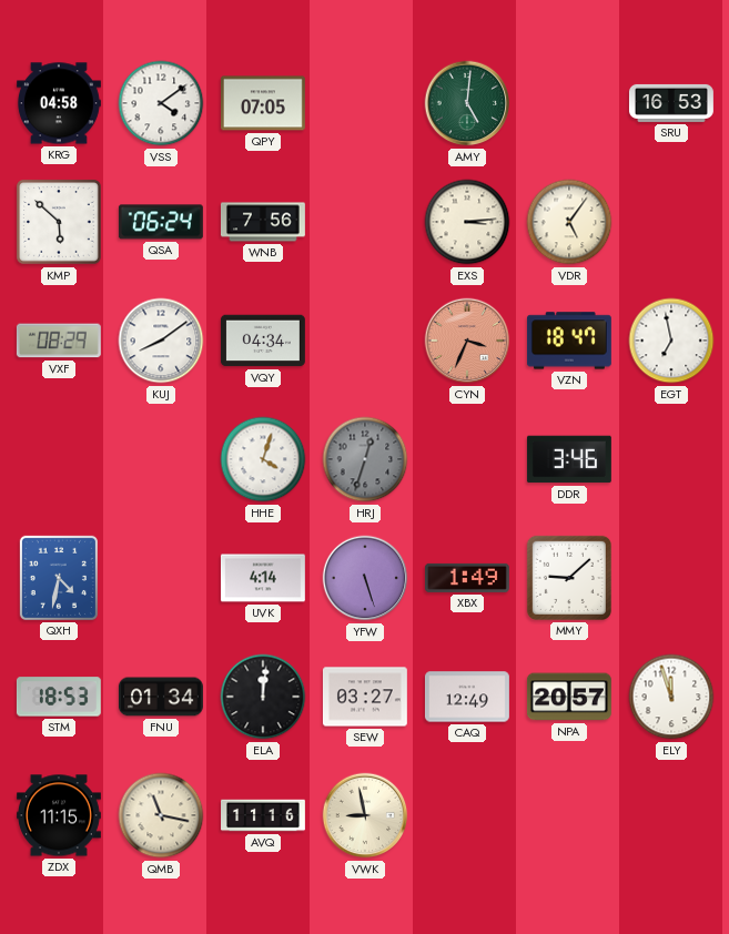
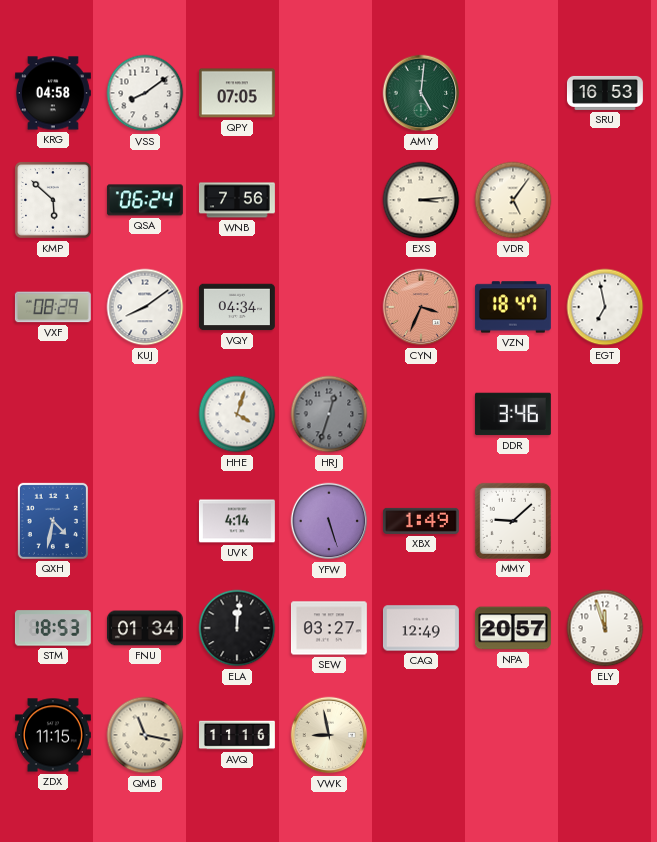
VSS: 4:09 -> 8:09 (145, 93)
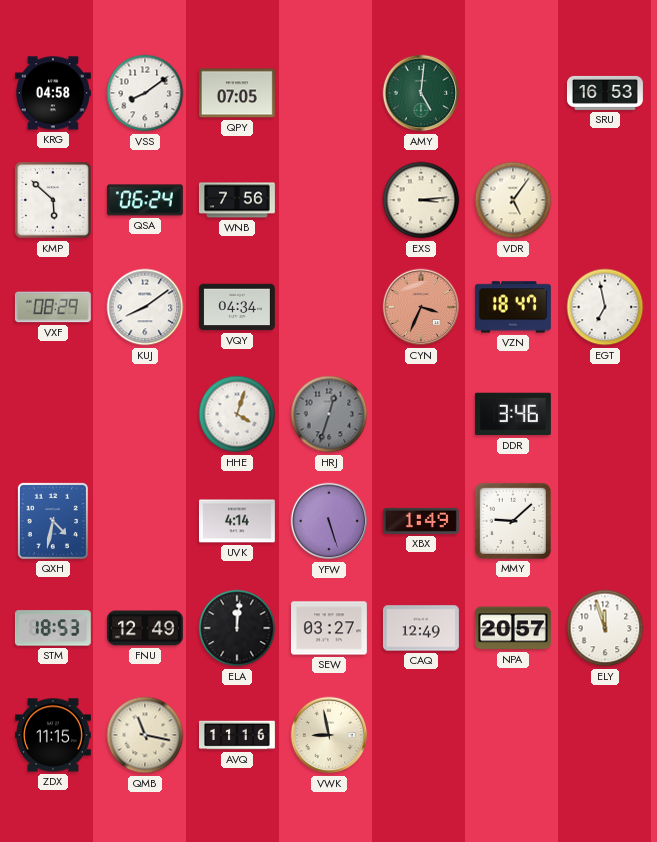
FNU: 01:34 -> 12:49 (145, 628)
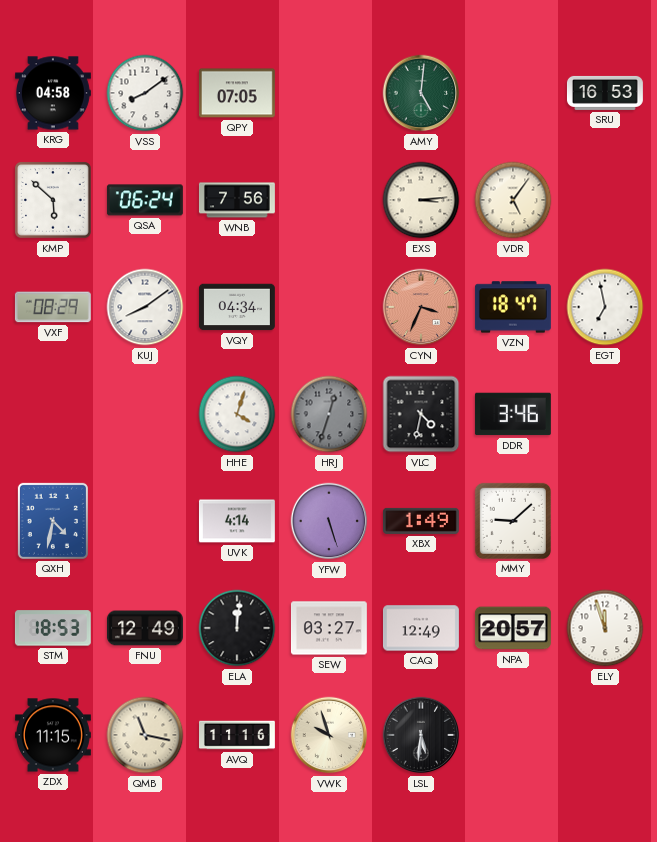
VLC: none -> 4:32 (421, 414)
VWK: 8:58 -> 9:57 (329, 735)
LSL: none -> 5:31 (421, 735)
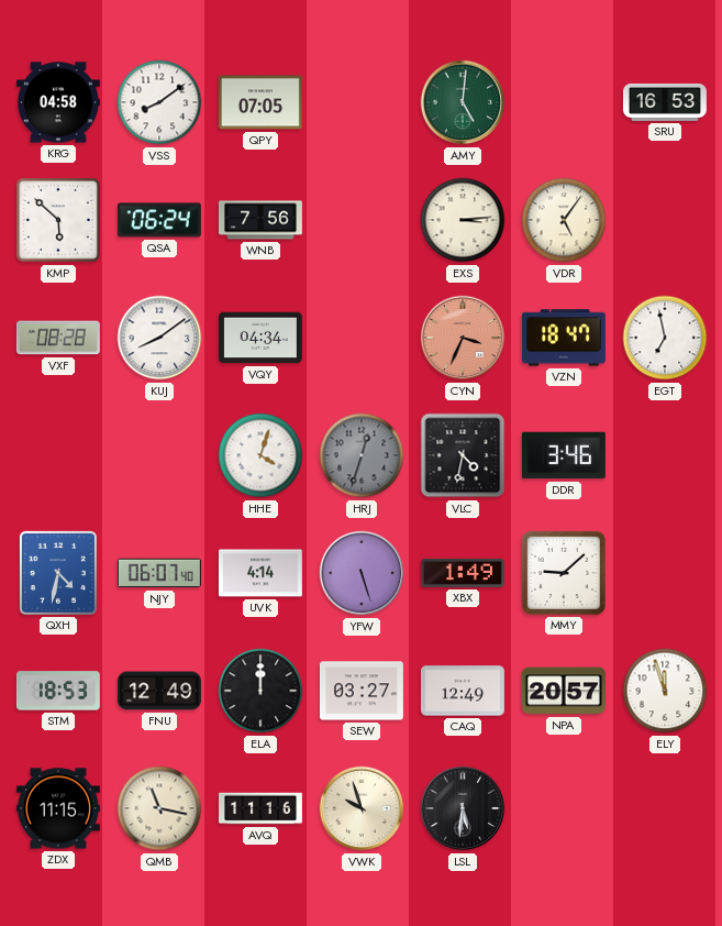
VXF: 08:29 -> 08:28 (58, 338)
NJY: none -> 06:07 (159, 573)
ELA: 12:01 -> 12:00 (260, 691)
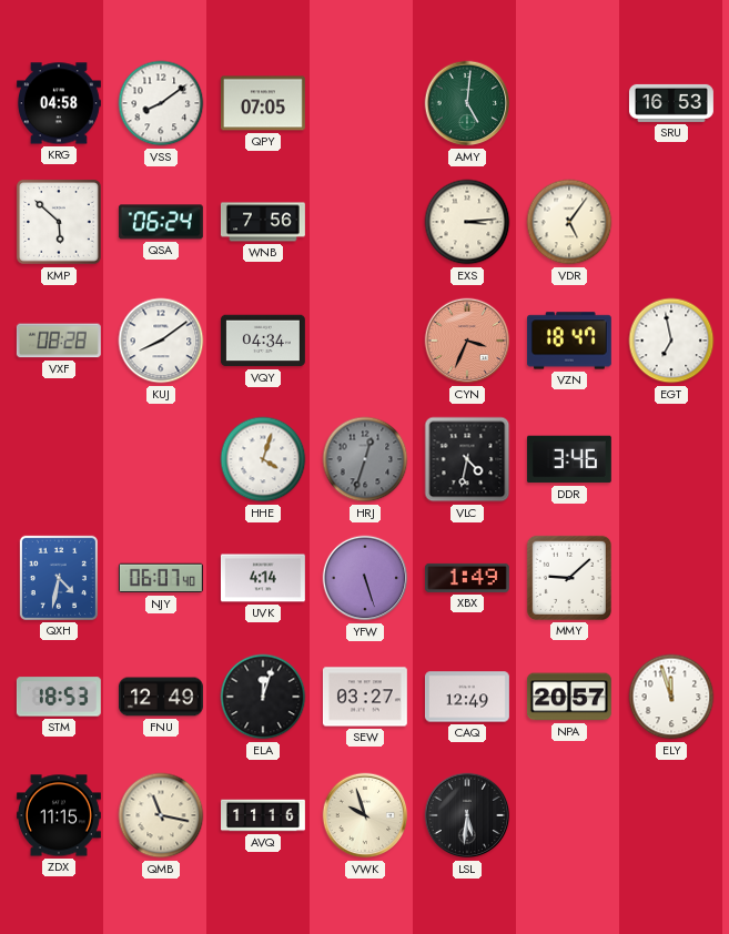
ELA: 12:00 -> 12:03 (263, 697)
